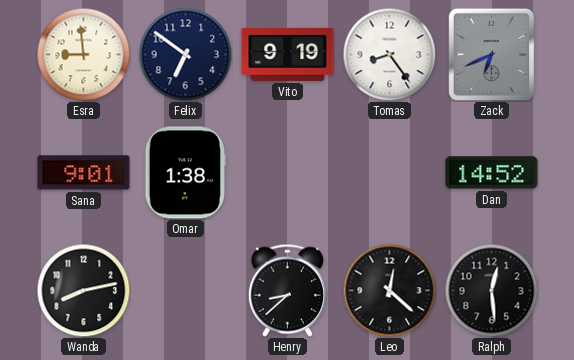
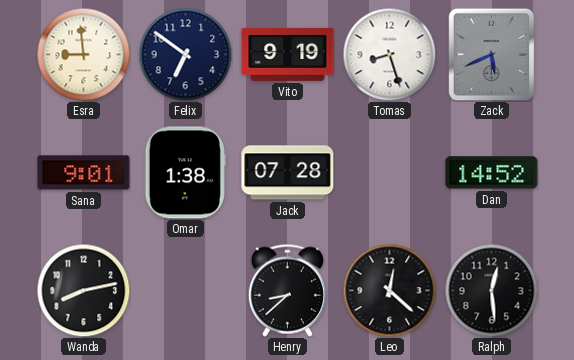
Tomas: 8:24 -> 8:27 (389, 54)
Zack: 6:41 -> 5:41 (492, 54)
Jack: none -> 07:28 (288, 173)
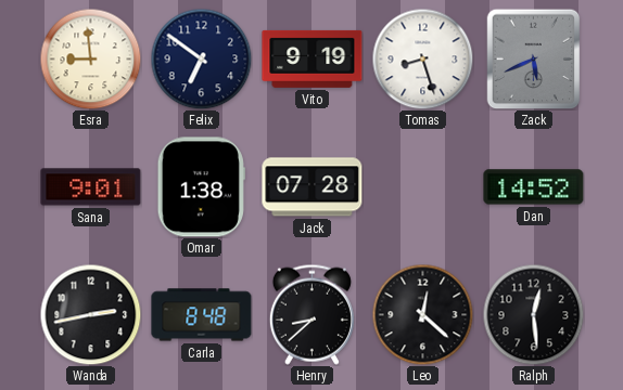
Wanda: 8:13 -> 2:43 (90, 314)
Carla: none -> 8:48 (202, 315)
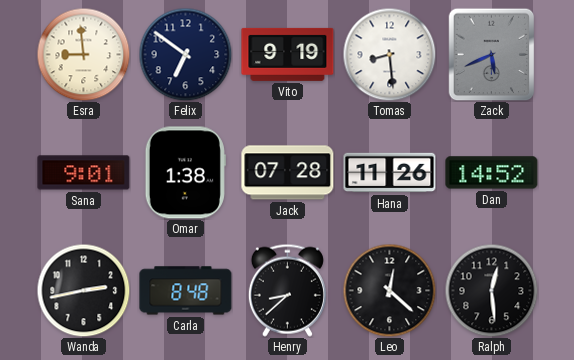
Tomas: 8:27 -> 8:29 (389, 54)
Hana: none -> 11:26 (390, 173)
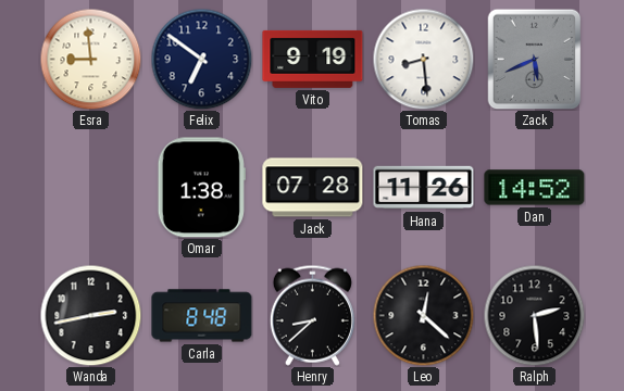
Sana: 9:01 -> none (84, 173)
Ralph: 12:29 -> 2:29 (534, 315)
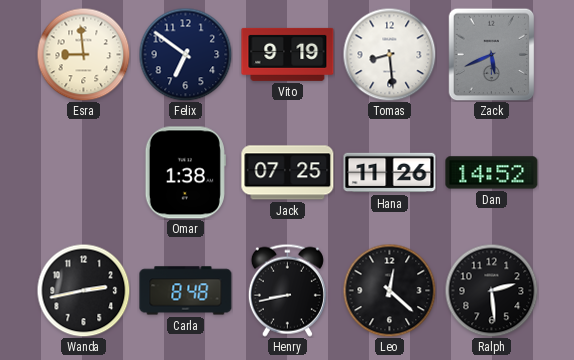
Jack: 07:28 -> 07:25 (288, 173)
Henry: 8:38 -> 8:43 (287, 290)
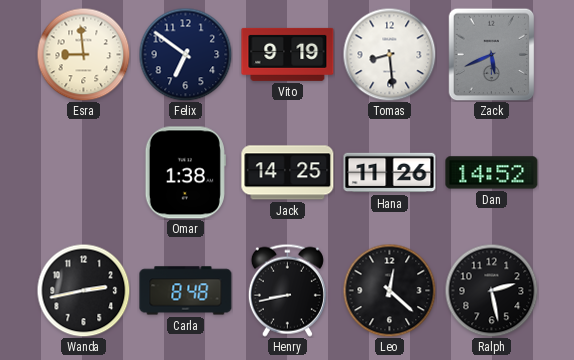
Jack: 07:25 -> 14:25 (288, 173)
Ralph: 2:29 -> 2:28 (491, 290)
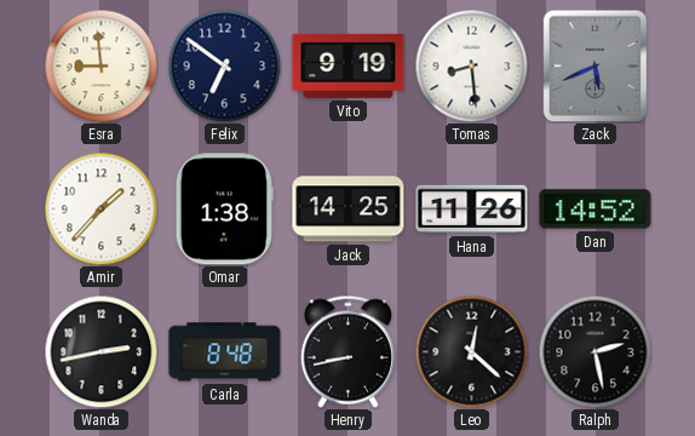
Amir: none -> 1:37 (100, 208)
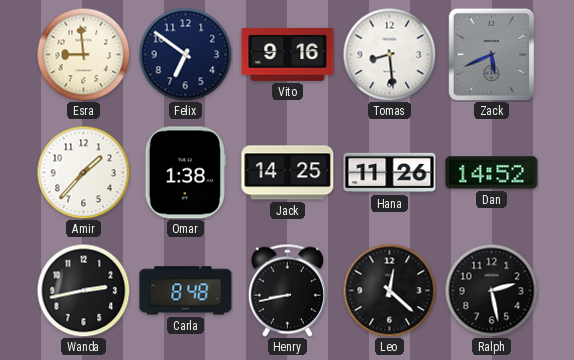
Vito: 9:19 -> 9:16 (288, 54)
